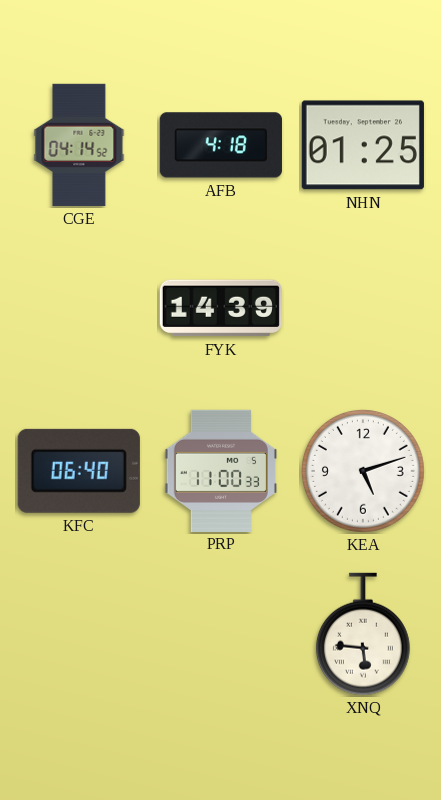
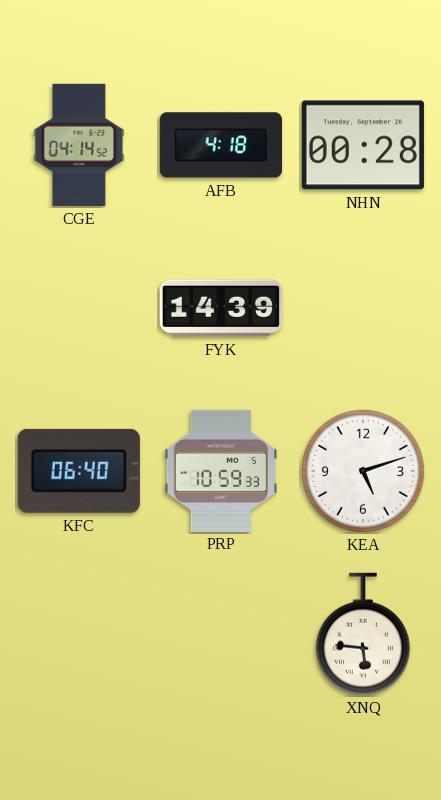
NHN: 01:25 -> 00:28 (363, 145)
PRP: 11:00 -> 10:59 (221, 470)
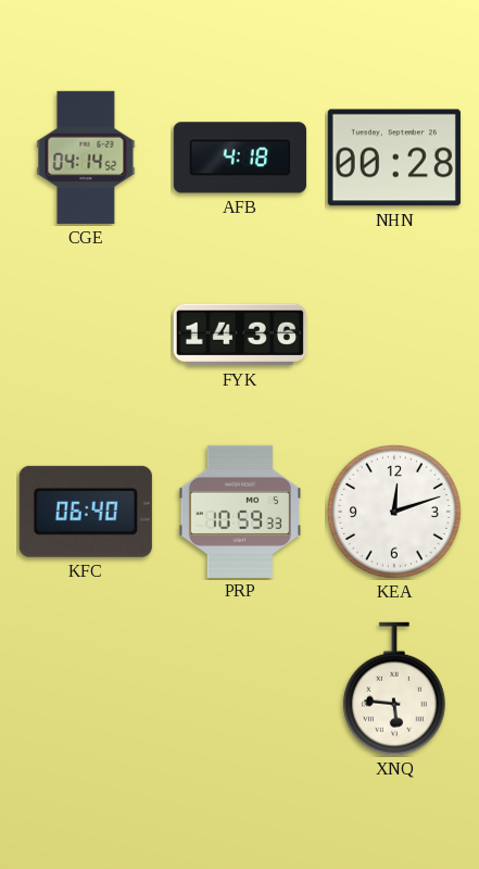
FYK: 14:39 -> 14:36 (240, 335)
KEA: 5:12 -> 12:12 (394, 512)
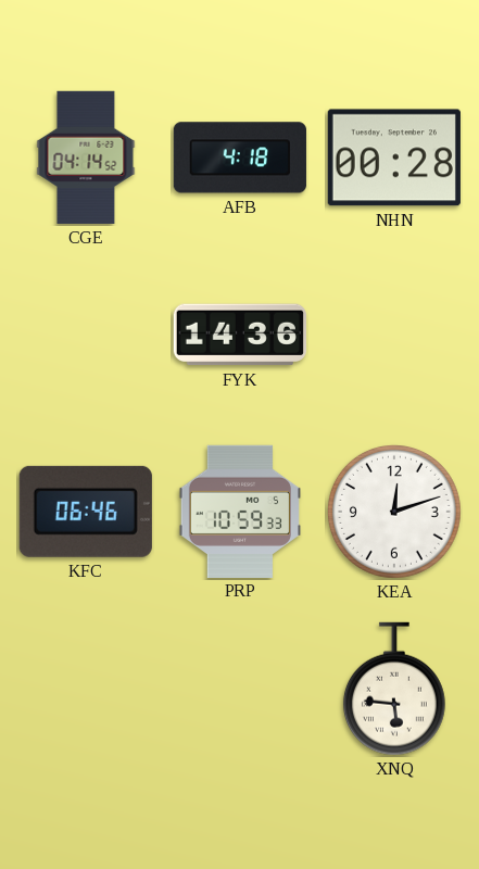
KFC: 06:40 -> 06:46 (86, 512)
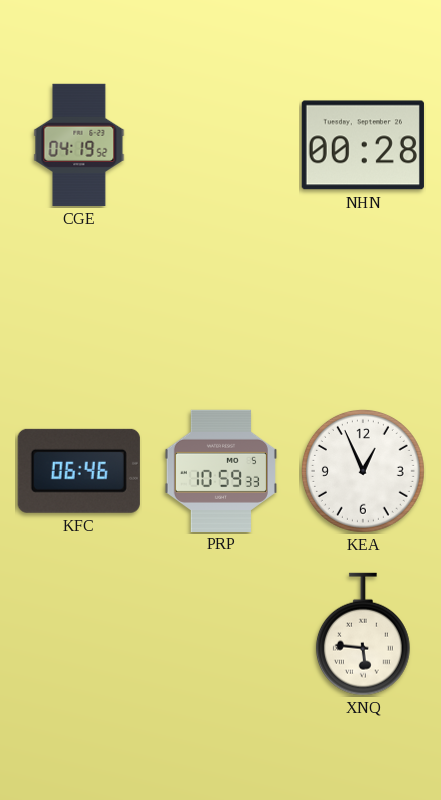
CGE: 04:14 -> 04:19 (79, 145)
AFB: 4:18 -> none (240, 158)
FYK: 14:36 -> none (240, 335)
KEA: 12:12 -> 12:56 (363, 471)
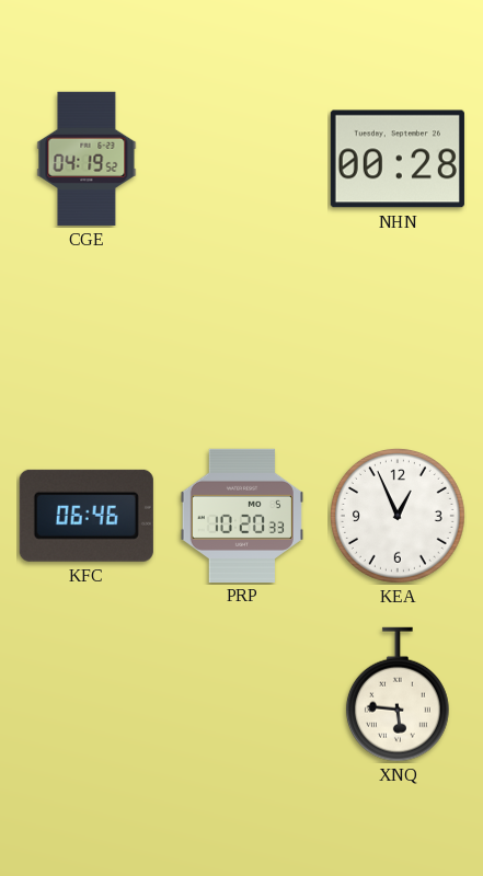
PRP: 10:59 -> 10:20 (242, 515)
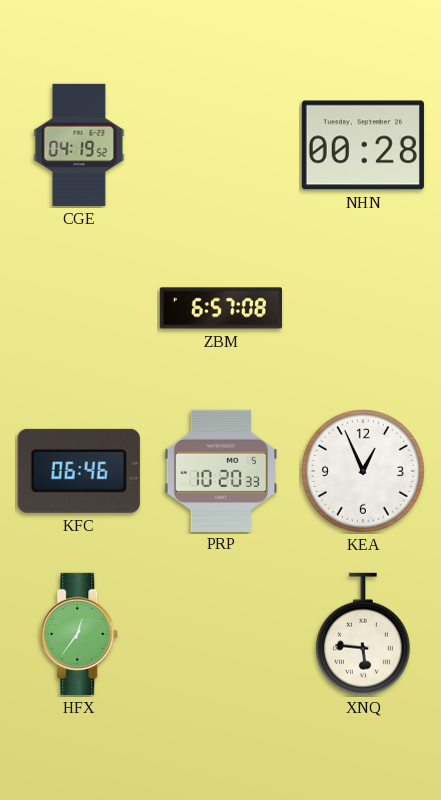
ZBM: none -> 6:57 (220, 308)
HFX: none -> 12:36 (80, 634)
